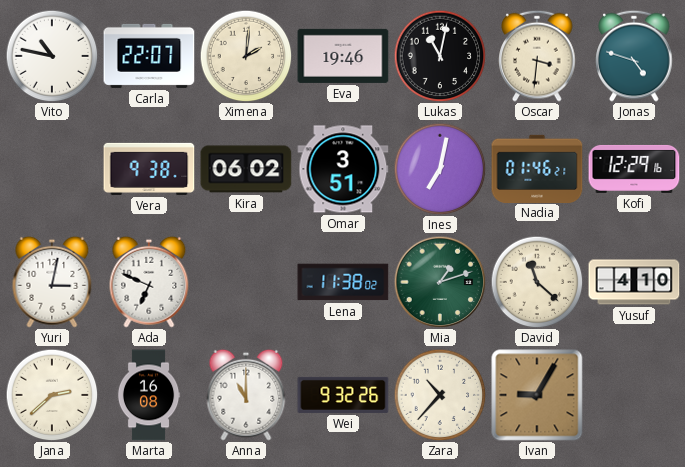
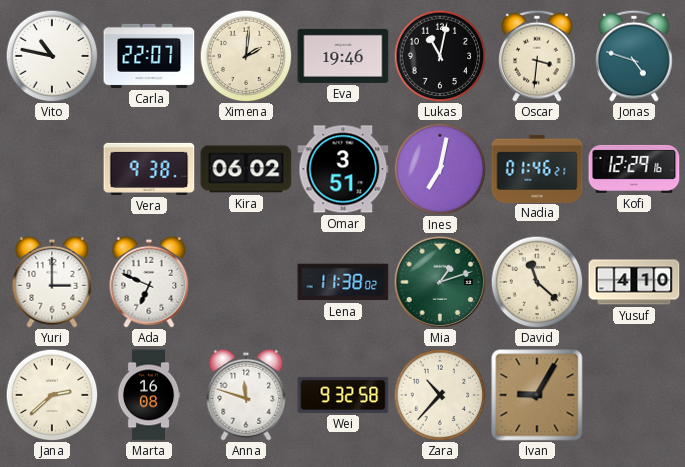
Yuri: 3:02 -> 3:00 (52, 282)
Anna: 11:00 -> 11:48 (246, 395)
Wei: 9:32:26 -> 9:32:58 (343, 395)
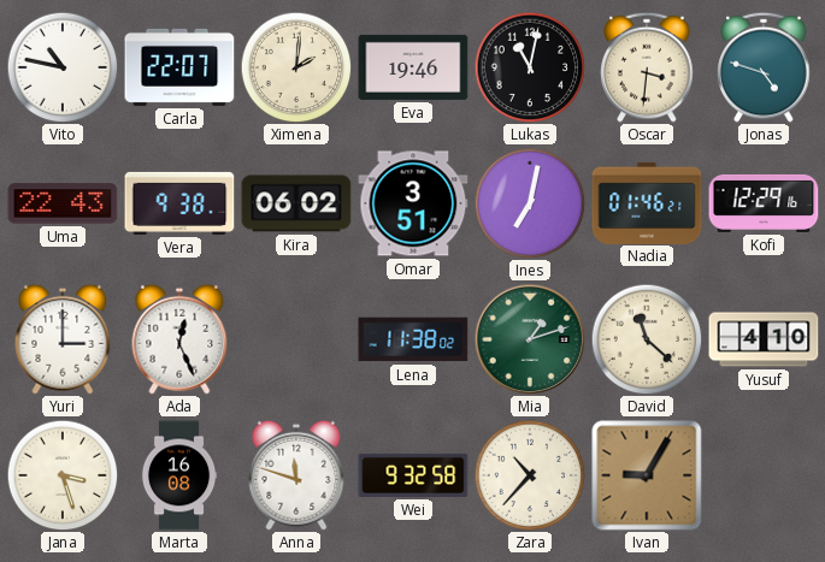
Uma: none -> 22:43 (63, 203)
Ada: 6:49 -> 12:26 (179, 339)
Jana: 2:38 -> 3:27 (63, 475)
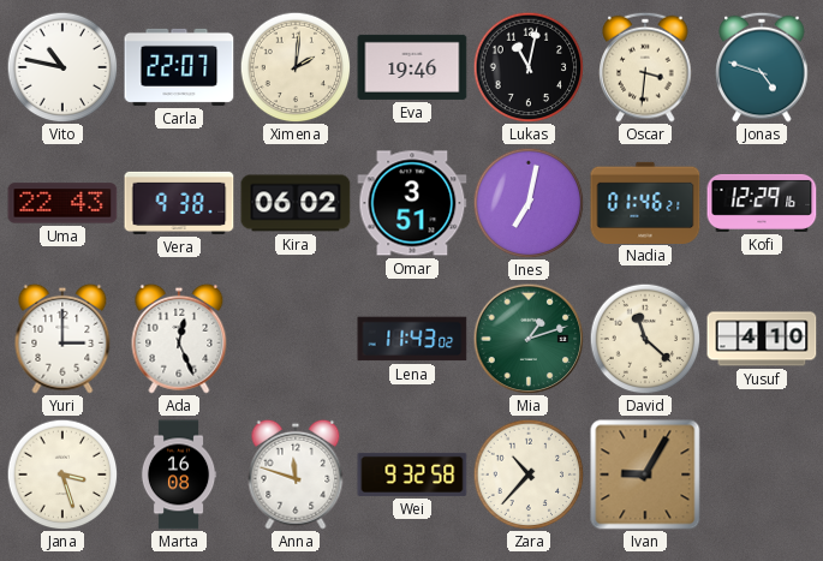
Lena: 11:38 -> 11:43 (412, 339)
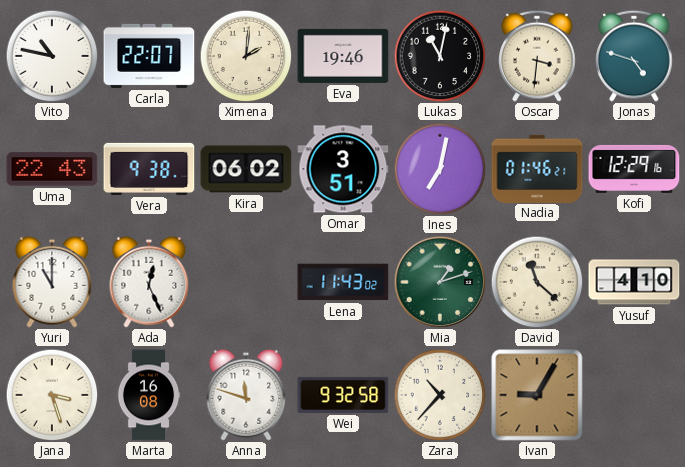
Yuri: 3:00 -> 11:00 (52, 282)
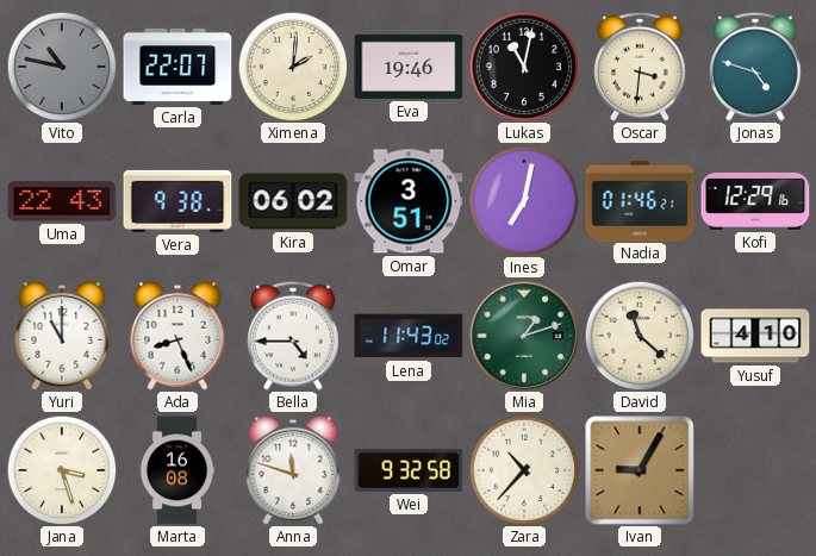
Vito dial: white -> grey (62, 67)
Ada: 12:26 -> 8:26 (177, 336)
Bella: none -> 4:45 (293, 336)
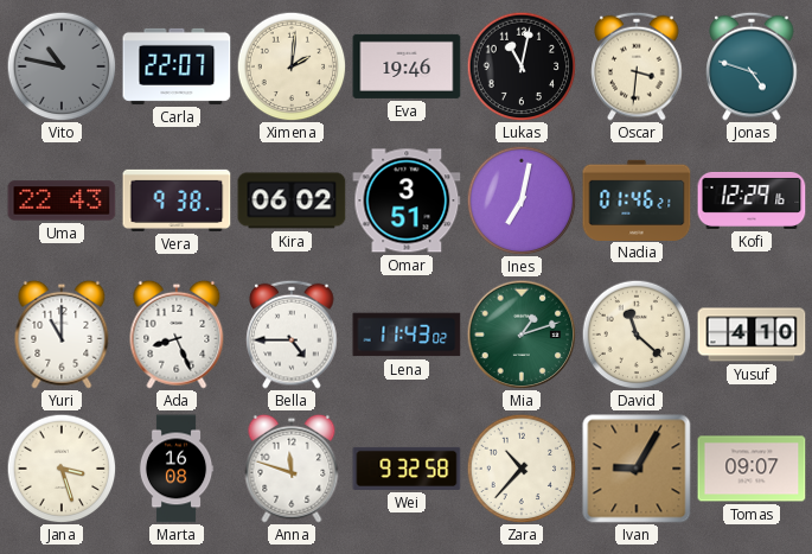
Tomas: none -> 09:07 (752, 469)
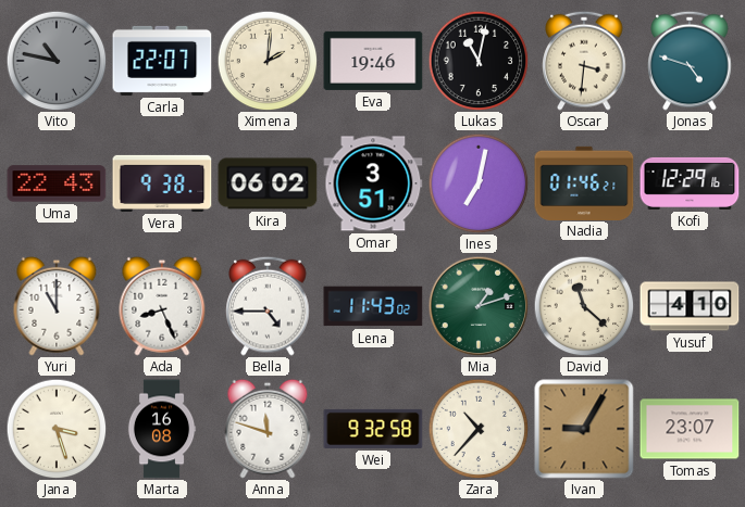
Tomas: 09:07 -> 23:07 (690, 429)
